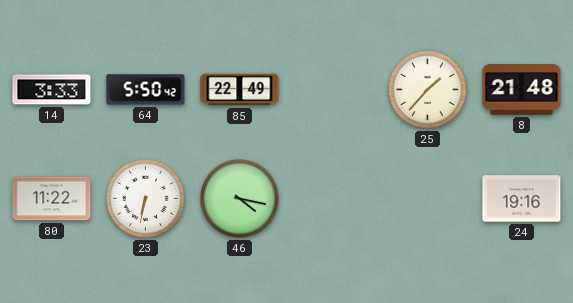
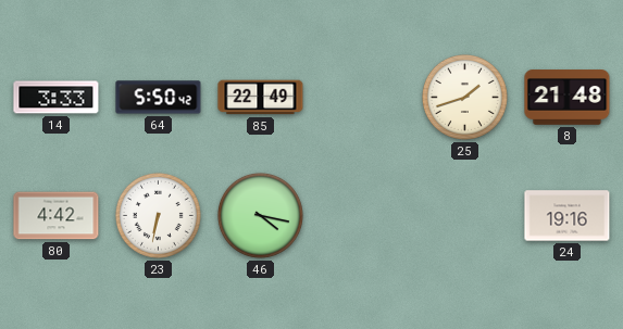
25: 1:37 -> 1:42 (464, 97)
80: 11:22 -> 4:42 (57, 216)
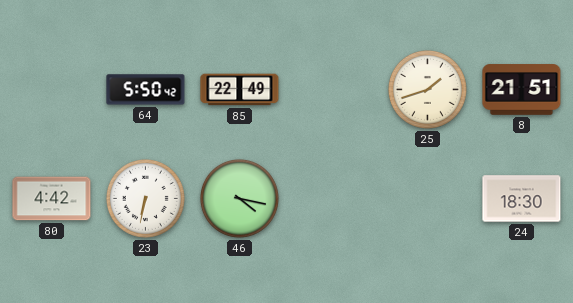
14: 3:33 -> none (57, 98)
8: 21:48 -> 21:51 (522, 90)
24: 19:16 -> 18:30 (522, 199)
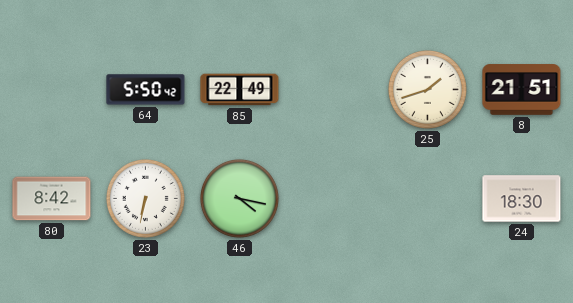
80: 4:42 -> 8:42 (52, 199)
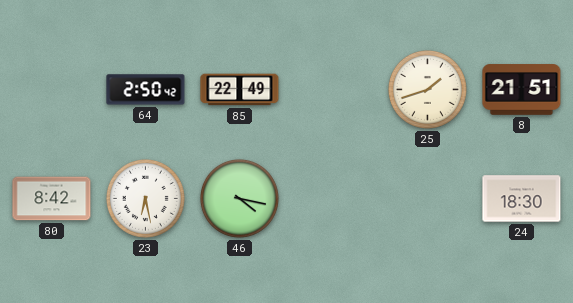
64: 5:50 -> 2:50 (146, 90)
23: 6:32 -> 6:28 (145, 198)
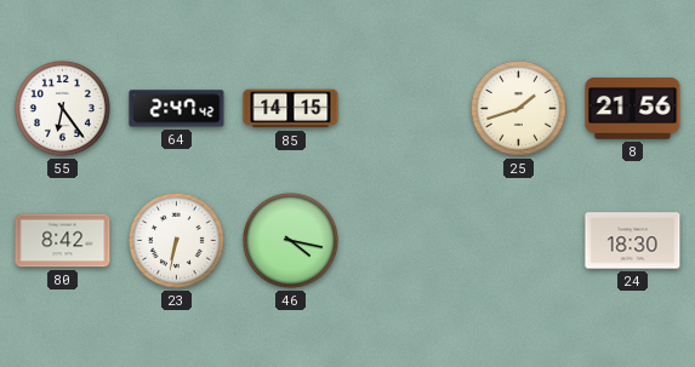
55: none -> 6:24 (62, 108)
64: 2:50 -> 2:47 (177, 109)
85: 22:49 -> 14:15 (291, 109)
8: 21:51 -> 21:56 (633, 109)
23: 6:28 -> 6:32 (176, 240)
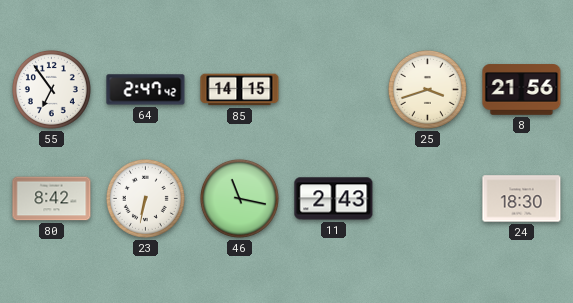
55: 6:24 -> 6:54 (51, 89)
25: 1:42 -> 3:42 (427, 89)
46: 4:17 -> 11:17 (239, 198)
11: none -> 2:43 (334, 199)
